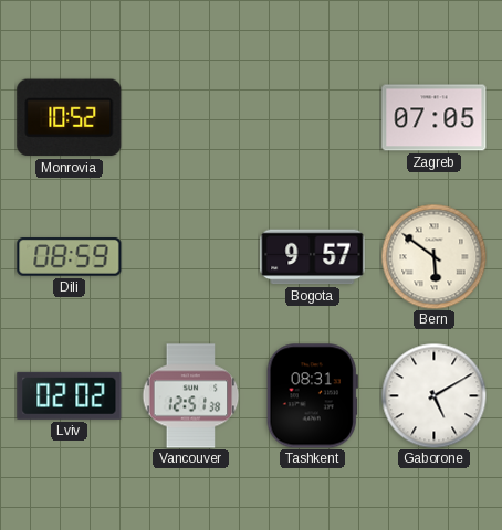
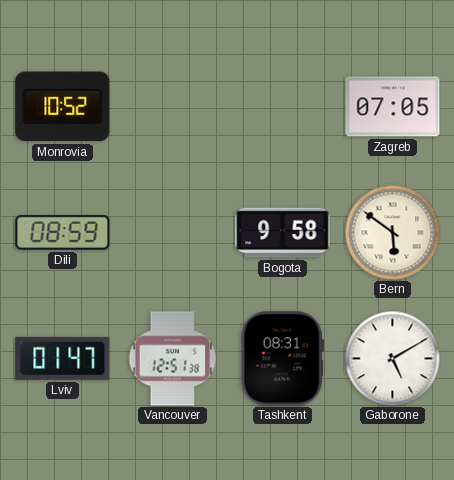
Bogota: 9:57 -> 9:58 (283, 233)
Lviv: 02:02 -> 01:47 (63, 358)
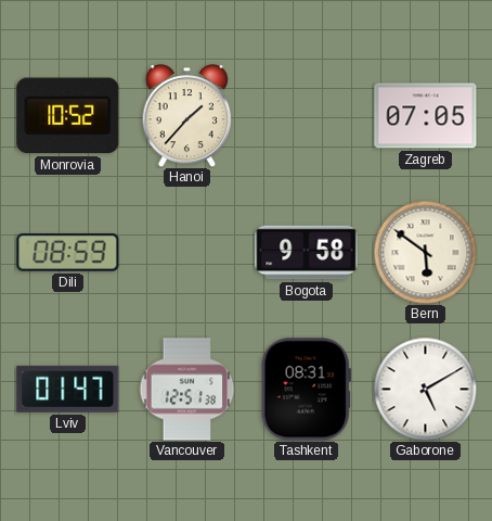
Hanoi: none -> 1:37 (186, 116)
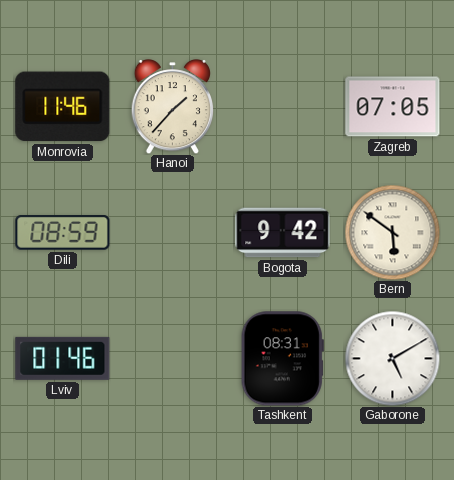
Monrovia: 10:52 -> 11:46 (63, 107)
Bogota: 9:58 -> 9:42 (283, 233)
Lviv: 01:47 -> 01:46 (63, 358)
Vancouver: 12:51 -> none (187, 390)
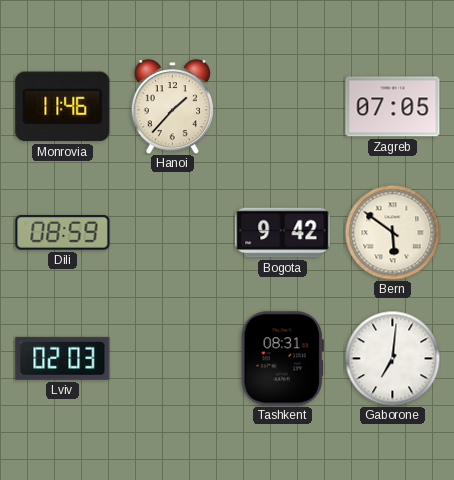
Lviv: 01:46 -> 02:03 (63, 358)
Gaborone: 5:10 -> 7:01 (392, 358)
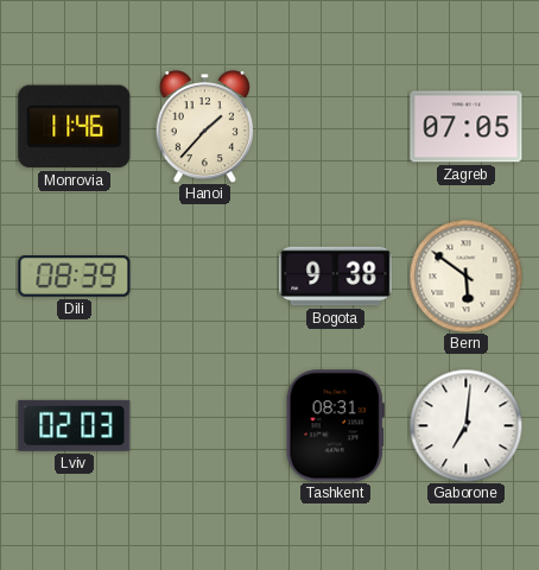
Dili: 08:59 -> 08:39 (75, 277)
Bogota: 9:42 -> 9:38 (336, 277)
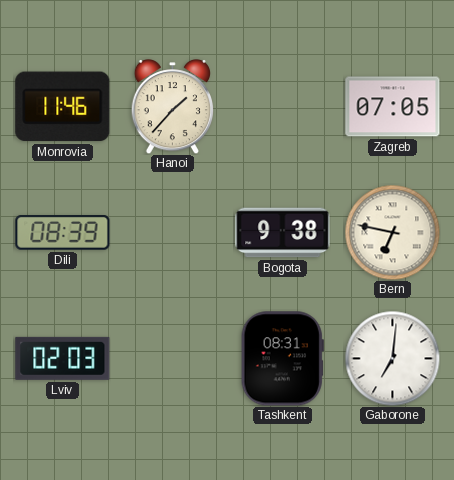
Bern: 5:51 -> 6:47 (392, 232)
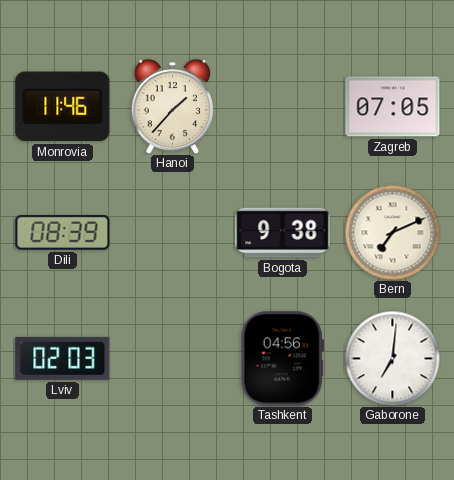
Bern: 6:47 -> 7:11 (392, 232)
Tashkent: 08:31 -> 04:56 (282, 359)
